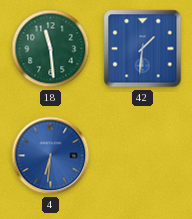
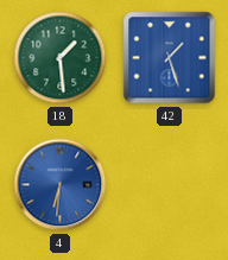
18: 11:29 -> 1:29 (61, 58)
42: 1:31 -> 1:27 (170, 58)
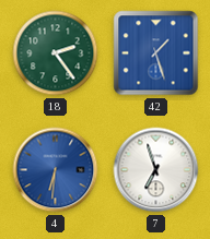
18: 1:29 -> 2:24 (56, 53)
7: none -> 6:57 (156, 170)
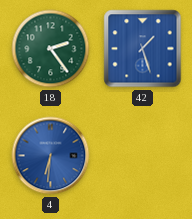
7: 6:57 -> none (156, 170)
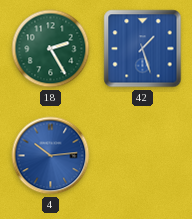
18: 2:24 -> 2:25 (51, 49)
4: 6:31 -> 10:14 (51, 156)
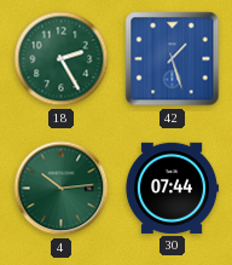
4 dial: blue -> green (62, 189)
30: none -> 07:44 (172, 188)
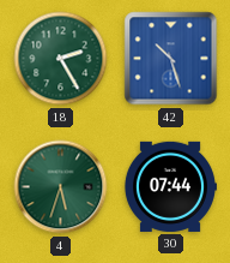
42: 1:27 -> 10:27 (171, 59)
4: 10:14 -> 5:33 (61, 187)
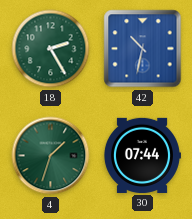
42: 10:27 -> 10:32 (143, 49)
4: 5:33 -> 1:33 (51, 156)
